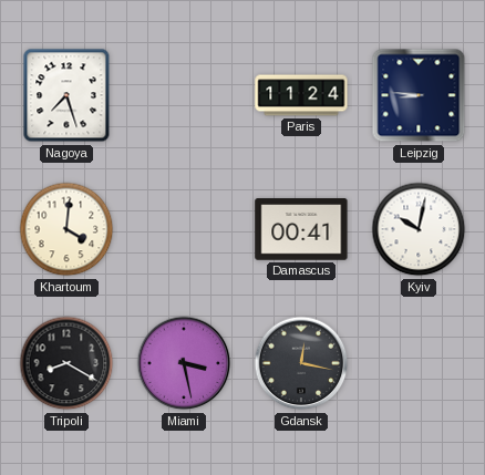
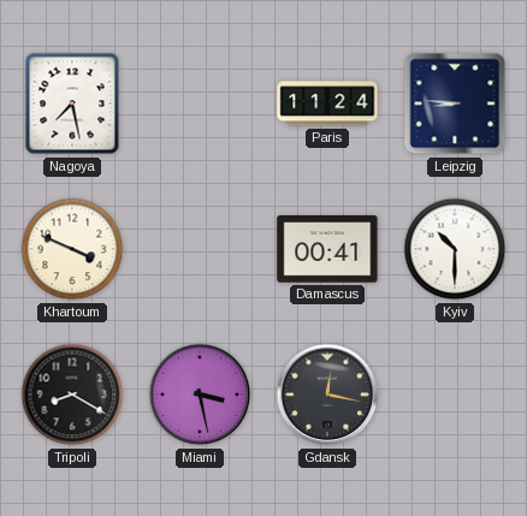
Nagoya: 7:27 -> 7:28 (72, 103)
Khartoum: 4:01 -> 3:49 (72, 249)
Kyiv: 10:02 -> 10:30 (455, 249)
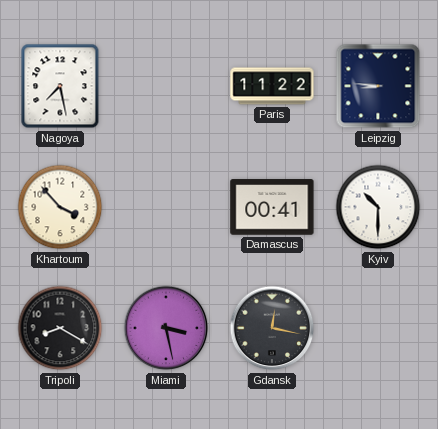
Paris: 11:24 -> 11:22 (272, 86)
Khartoum: 3:49 -> 3:53 (60, 207)
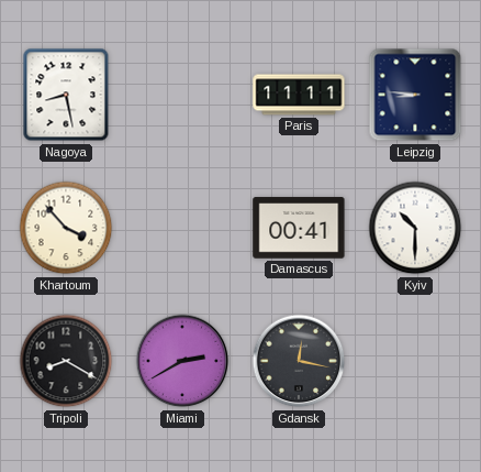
Nagoya: 7:28 -> 8:28 (66, 95)
Paris: 11:22 -> 11:11 (299, 95)
Miami: 3:28 -> 2:40 (182, 361)
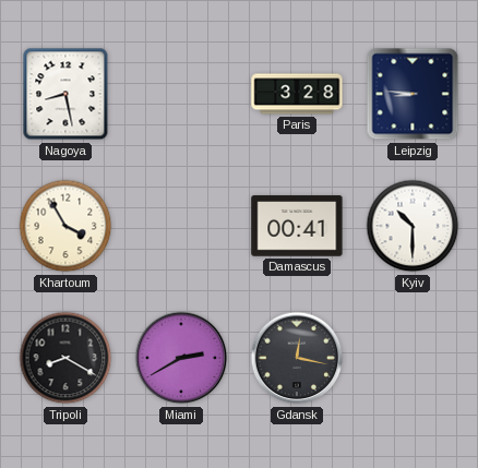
Paris: 11:11 -> 3:28 (297, 94)
Khartoum: 3:53 -> 3:55 (65, 226)
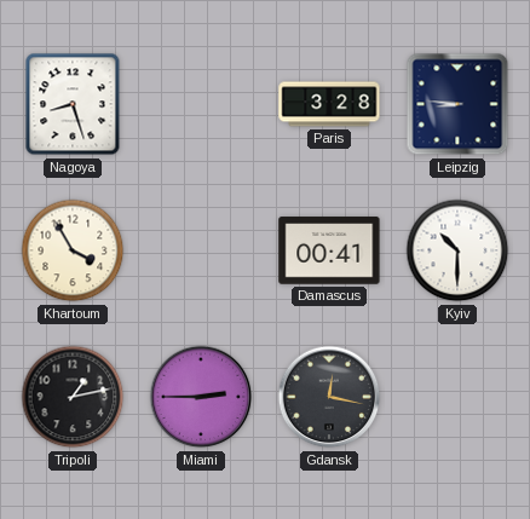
Nagoya: 8:28 -> 8:27 (73, 104)
Tripoli: 8:20 -> 1:13 (73, 397)
Miami: 2:40 -> 2:45 (201, 397)
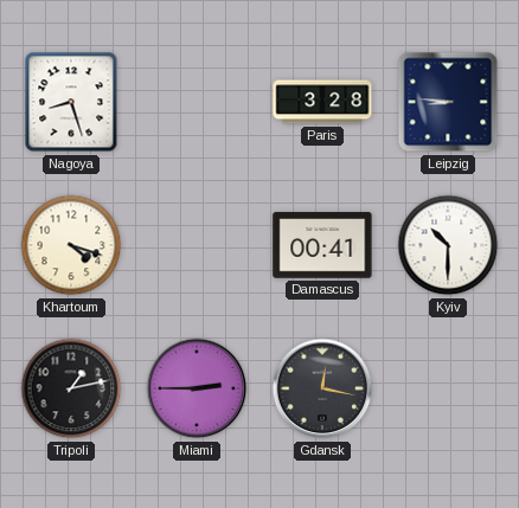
Khartoum: 3:55 -> 4:18 (71, 245)
